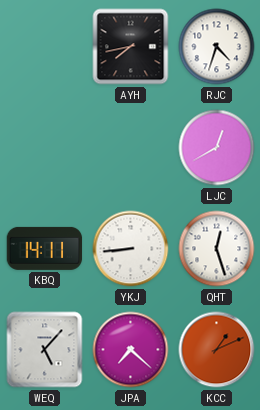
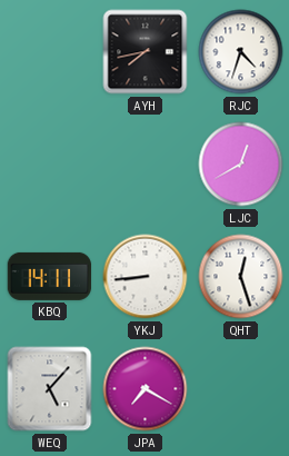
JPA: 7:22 -> 7:20 (146, 389)
KCC: 1:11 -> none (217, 350)
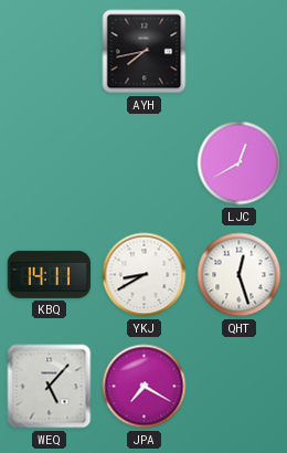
RJC: 4:33 -> none (241, 52)
YKJ: 8:44 -> 8:40 (145, 275)
